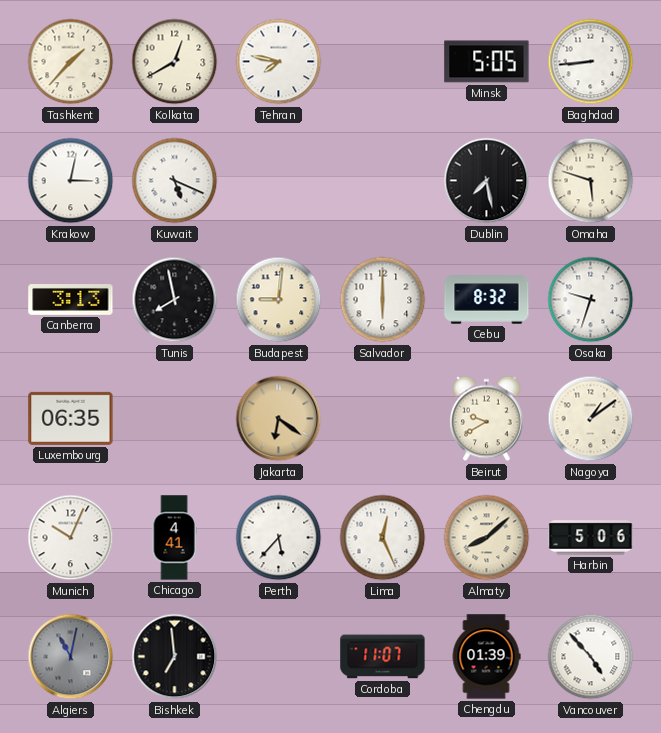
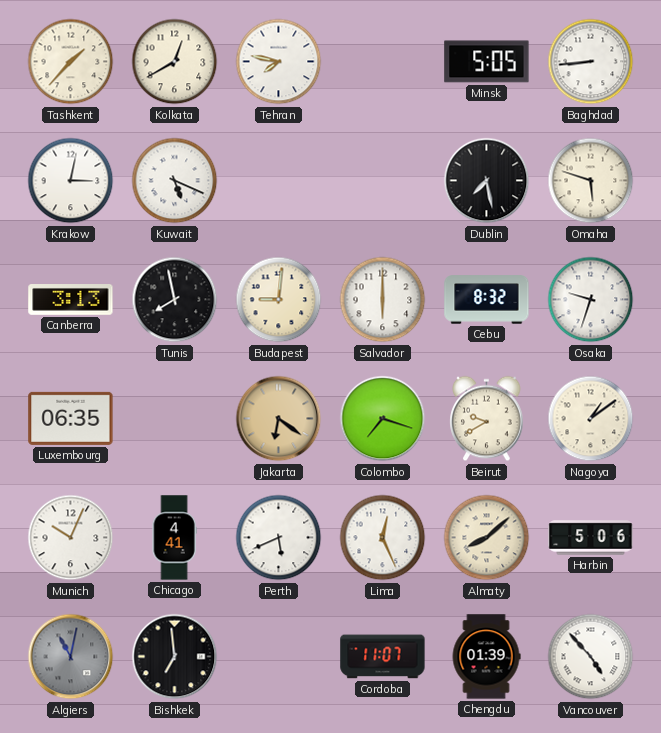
Colombo: none -> 7:18 (383, 419)
Perth: 5:37 -> 5:41 (279, 538)
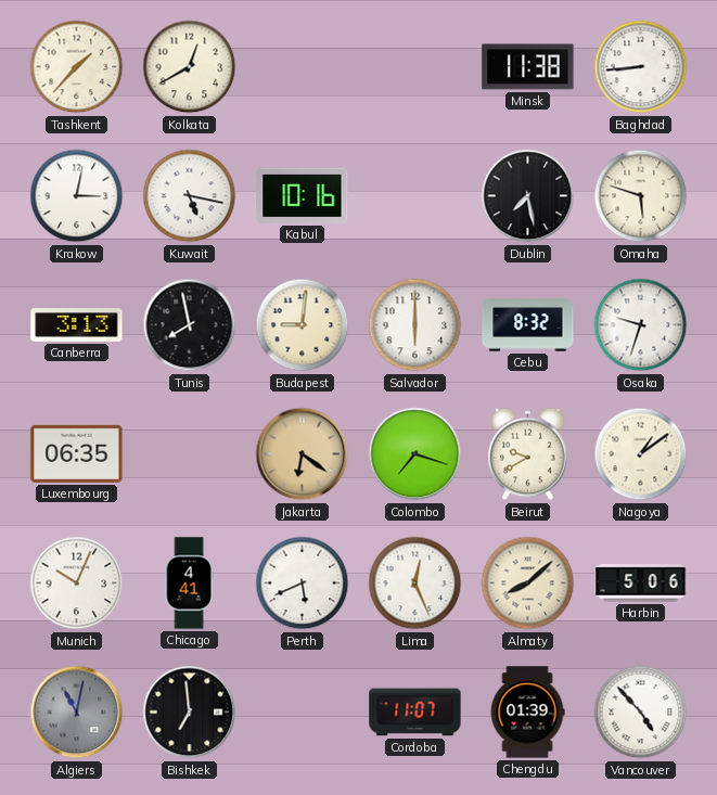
Tehran: 7:47 -> none (279, 62)
Minsk: 5:05 -> 11:38 (528, 67)
Kuwait: 5:19 -> 5:17 (190, 196)
Kabul: none -> 10:16 (303, 195)
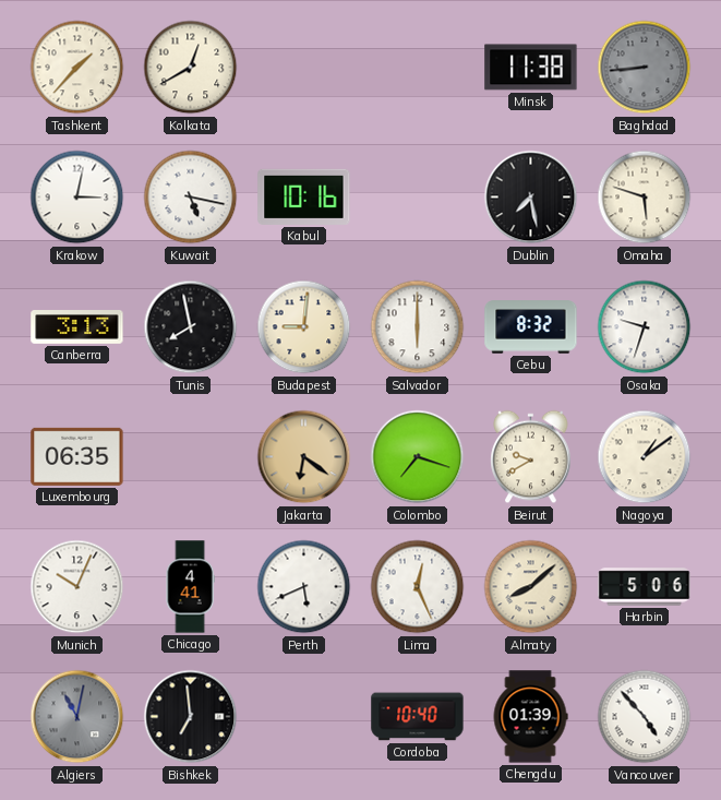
Baghdad dial: white -> grey (645, 68)
Cordoba: 11:07 -> 10:40 (418, 717)
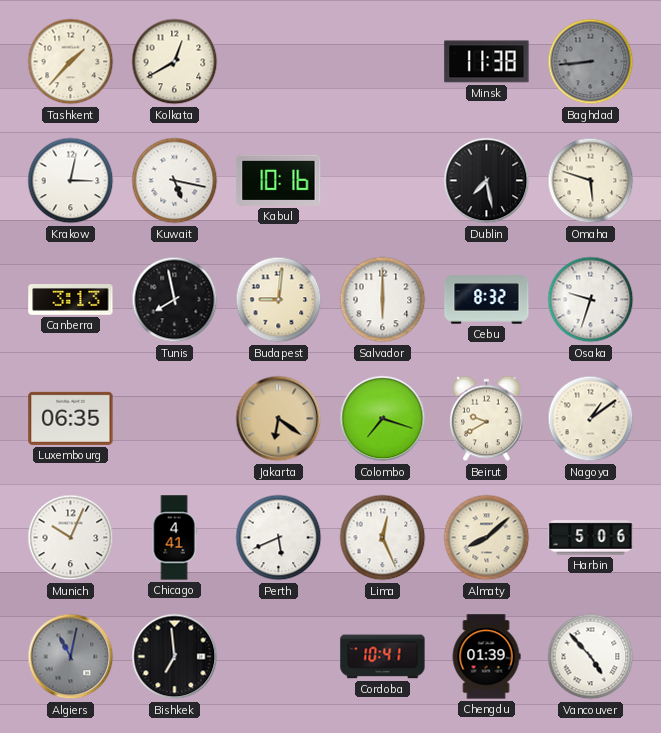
Cordoba: 10:40 -> 10:41 (383, 657)
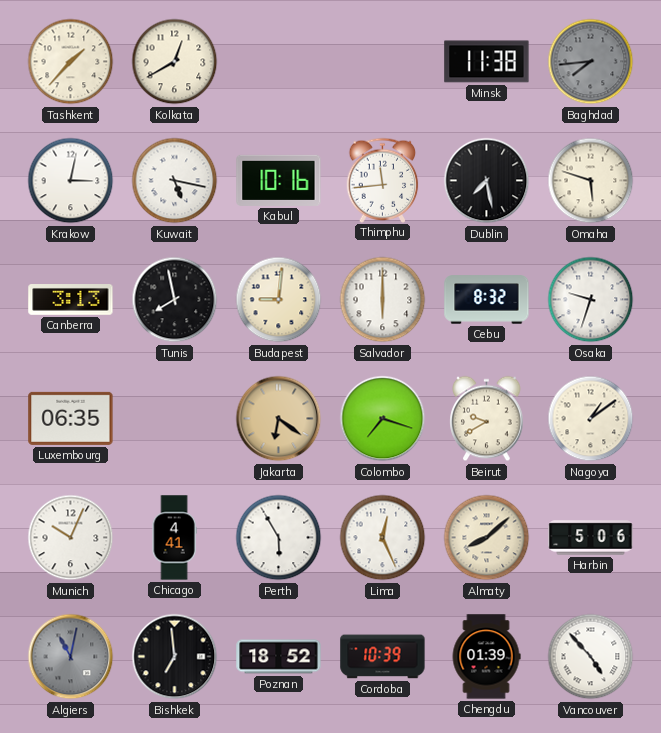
Baghdad: 8:44 -> 7:44 (591, 62)
Thimphu: none -> 11:44 (383, 180)
Perth: 5:41 -> 5:55 (279, 538)
Poznan: none -> 18:52 (279, 657)
Cordoba: 10:41 -> 10:39 (383, 657)
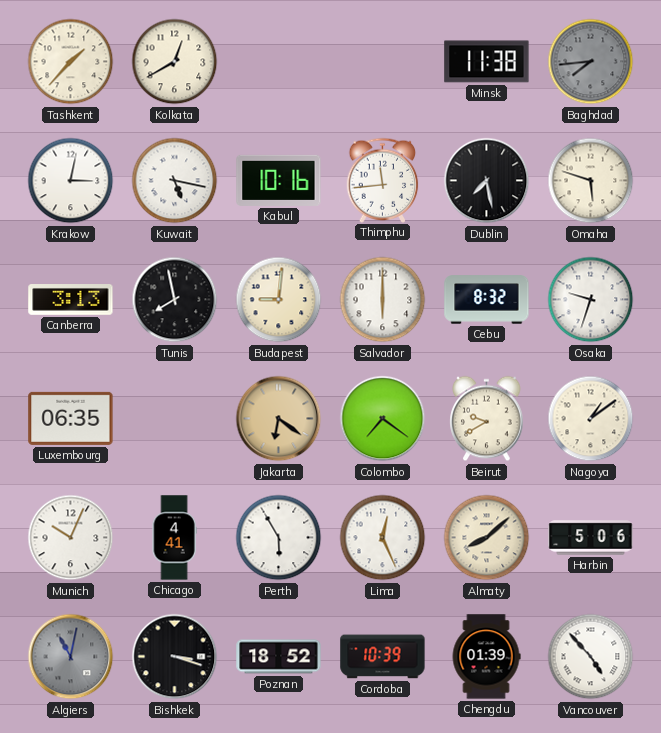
Colombo: 7:18 -> 7:21 (383, 419)
Bishkek: 6:59 -> 3:18 (175, 657)
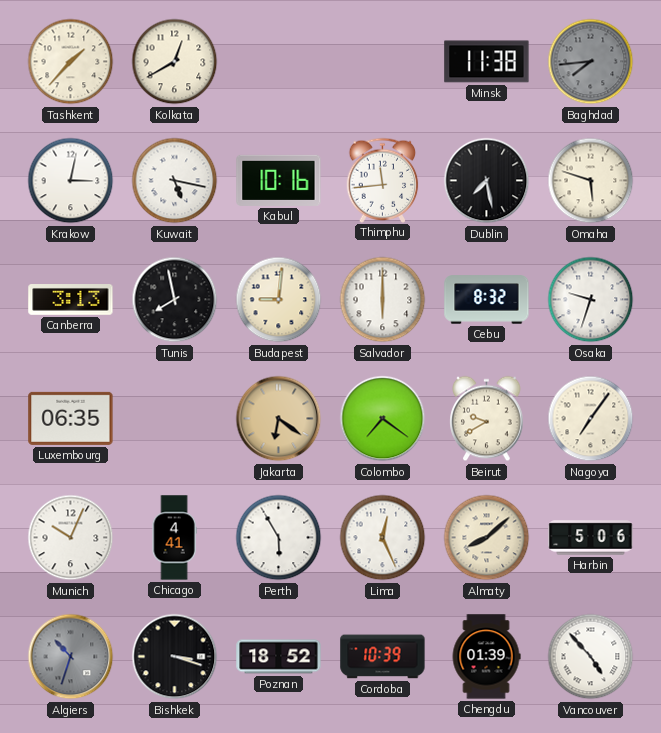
Nagoya: 1:09 -> 7:06 (591, 419)
Algiers: 11:02 -> 10:33 (71, 657)
